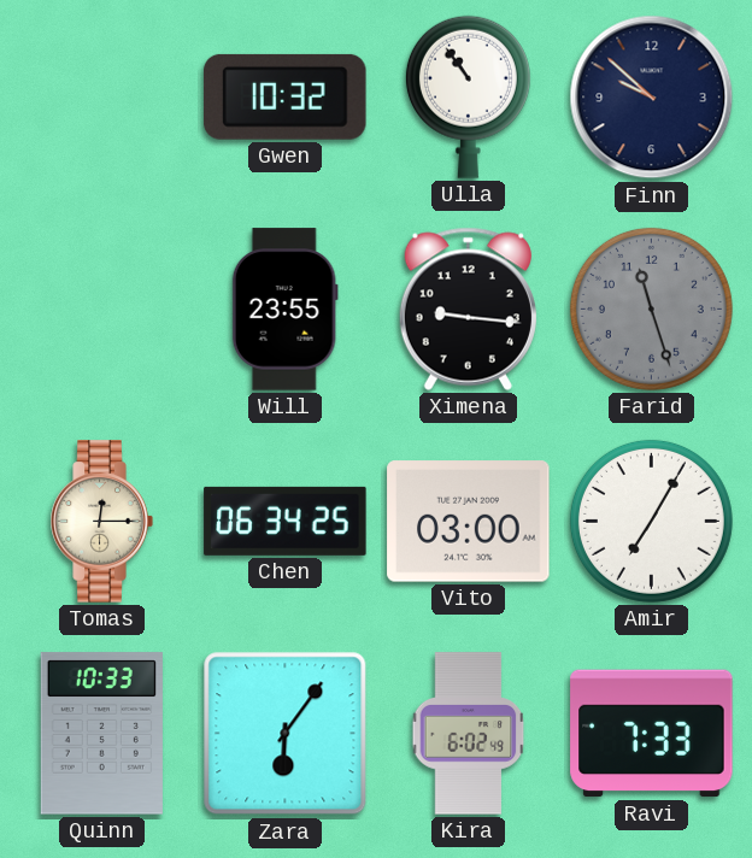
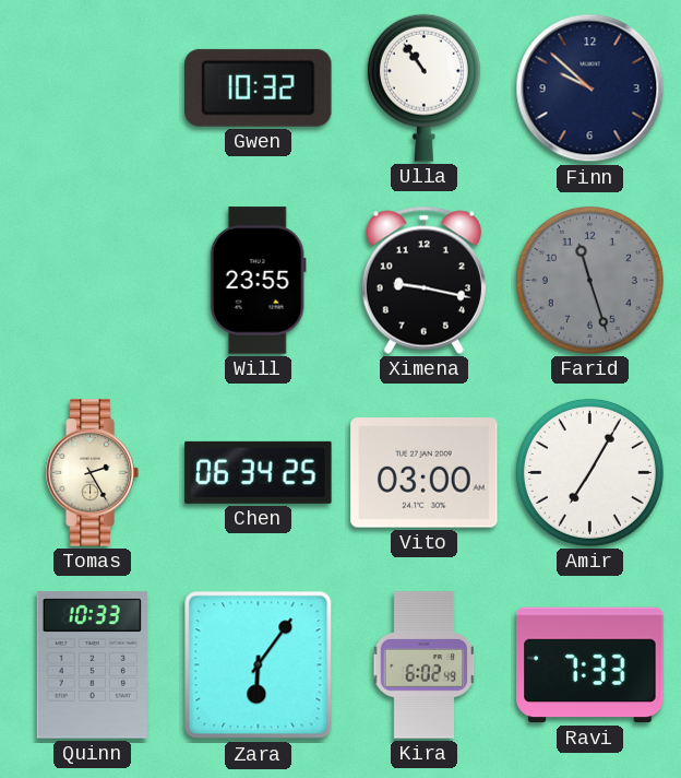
Ximena: 9:16 -> 9:17 (423, 280)
Tomas: 12:15 -> 2:25 (92, 473)
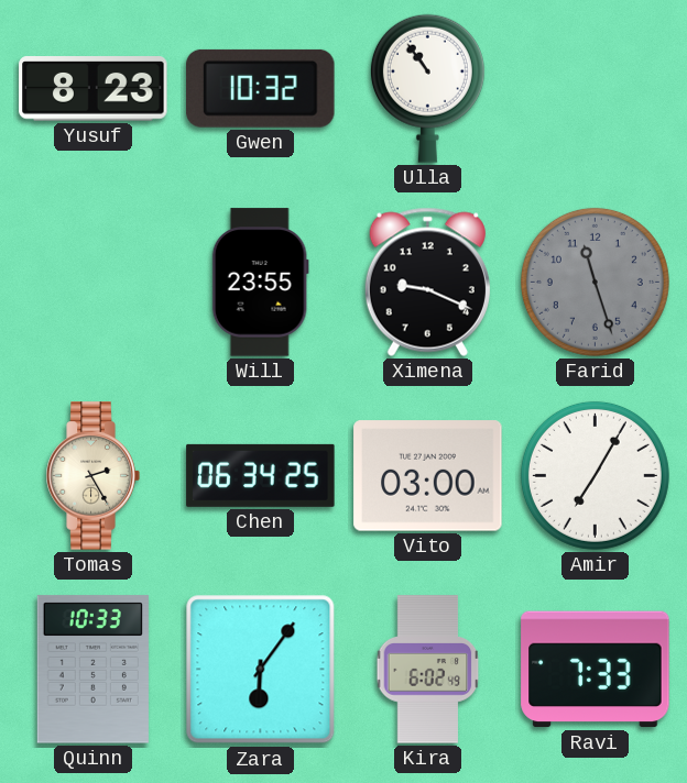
Yusuf: none -> 8:23 (94, 89)
Finn: 9:52 -> none (590, 89)
Ximena: 9:17 -> 9:19 (427, 282)
